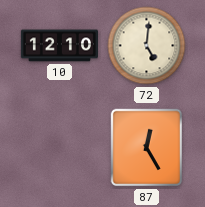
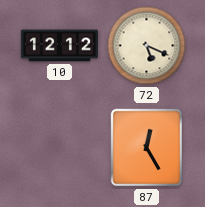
10: 12:10 -> 12:12 (59, 46)
72: 5:01 -> 5:19 (147, 46)
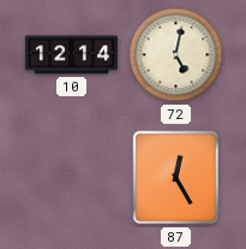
10: 12:12 -> 12:14 (71, 55)
72: 5:19 -> 5:02 (176, 55)
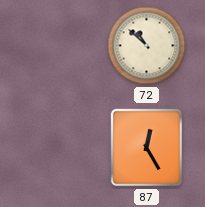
10: 12:14 -> none (71, 55)
72: 5:02 -> 10:52 (147, 46)
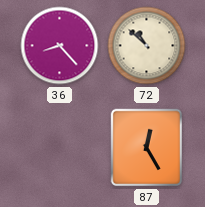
36: none -> 8:23 (60, 46)
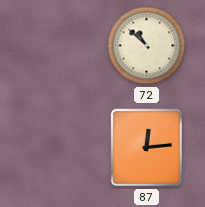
36: 8:23 -> none (60, 46)
87: 12:25 -> 12:14 (147, 148)
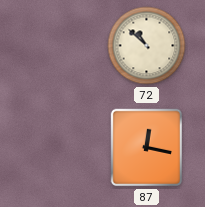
87: 12:14 -> 12:17 (147, 148)
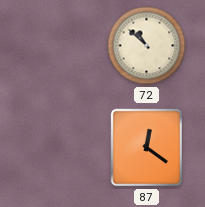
87: 12:17 -> 12:21 (147, 148)
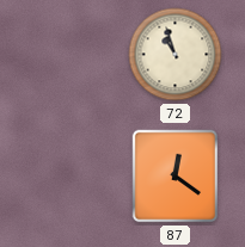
72: 10:52 -> 10:57 (176, 55)
